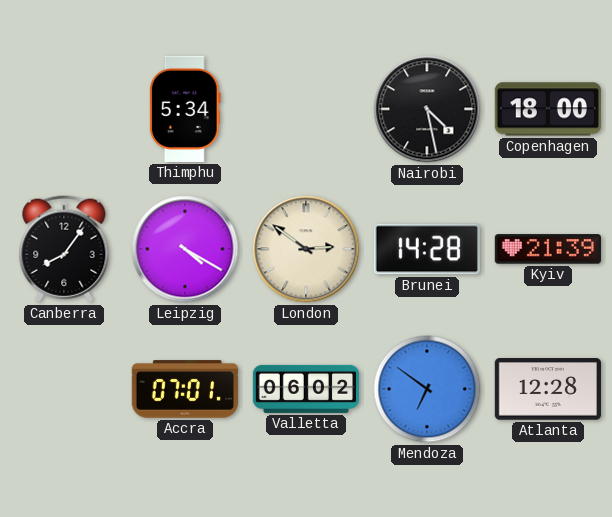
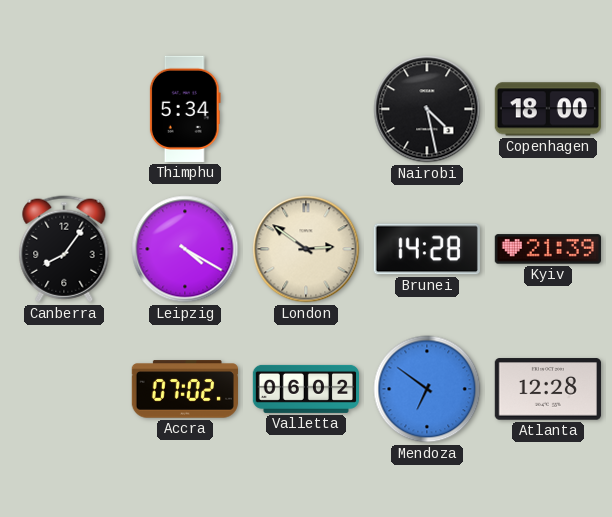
Accra: 07:01 -> 07:02 (185, 389)
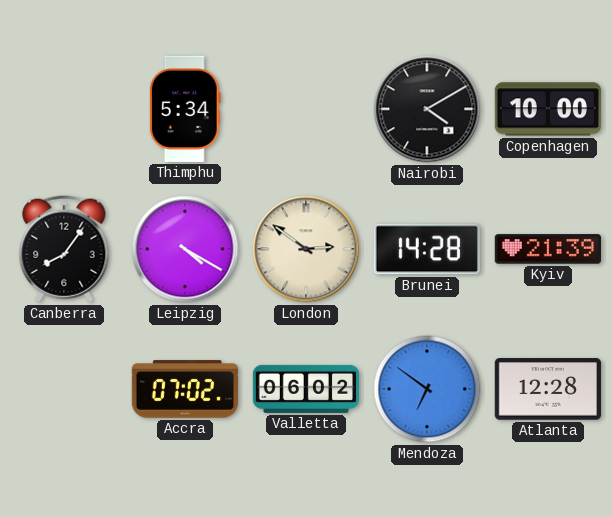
Nairobi: 4:28 -> 4:10 (427, 109)
Copenhagen: 18:00 -> 10:00 (548, 109)
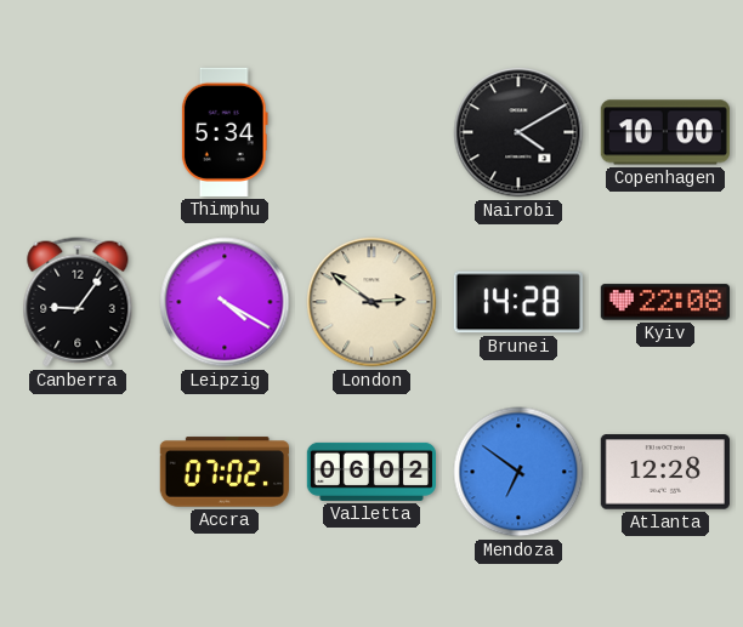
Canberra: 8:06 -> 9:06 (78, 302)
Kyiv: 21:39 -> 22:08 (664, 302)
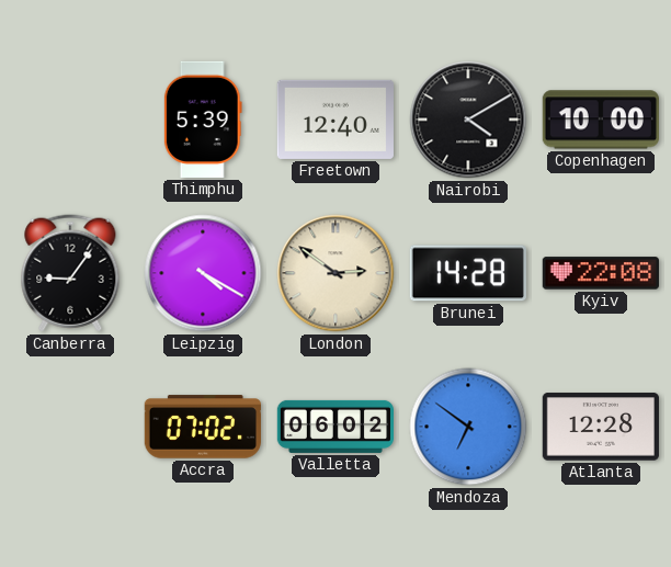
Thimphu: 5:34 -> 5:39 (203, 120)
Freetown: none -> 12:40 (336, 120)
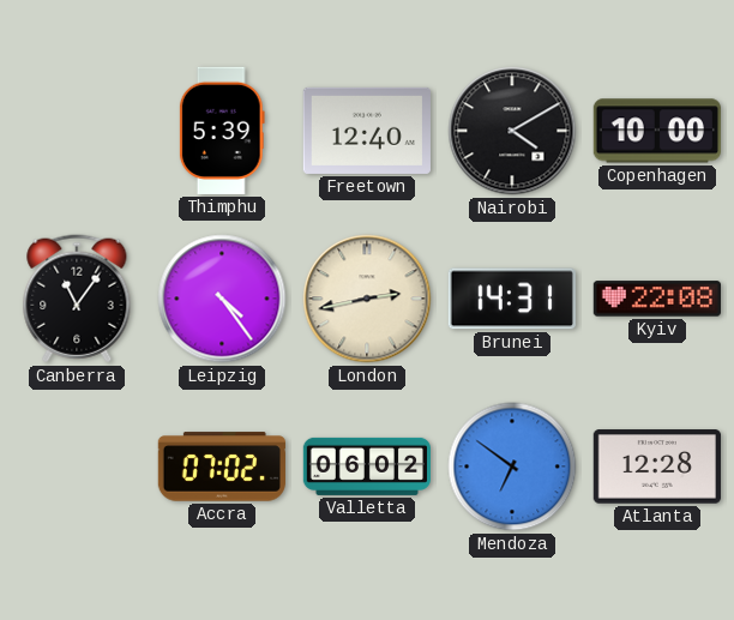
Canberra: 9:06 -> 11:06 (77, 299)
Leipzig: 4:20 -> 4:24 (222, 299)
London: 2:51 -> 2:43 (367, 299)
Brunei: 14:28 -> 14:31 (512, 299)
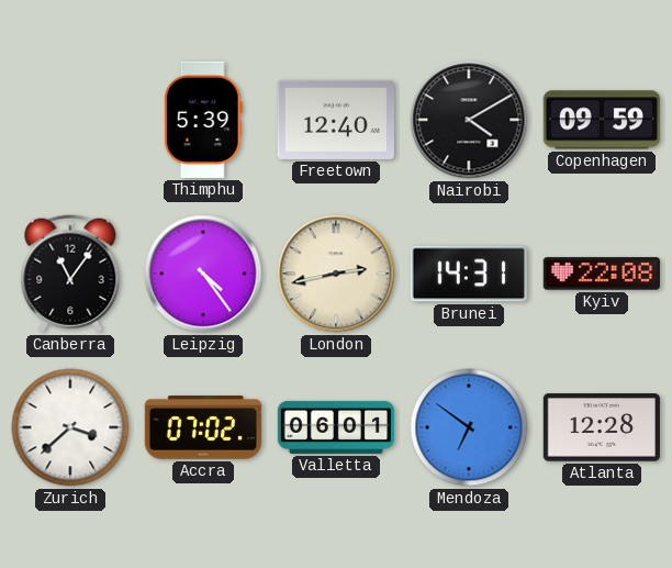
Copenhagen: 10:00 -> 09:59 (602, 120)
Zurich: none -> 3:38 (70, 427)
Valletta: 06:02 -> 06:01 (335, 427)
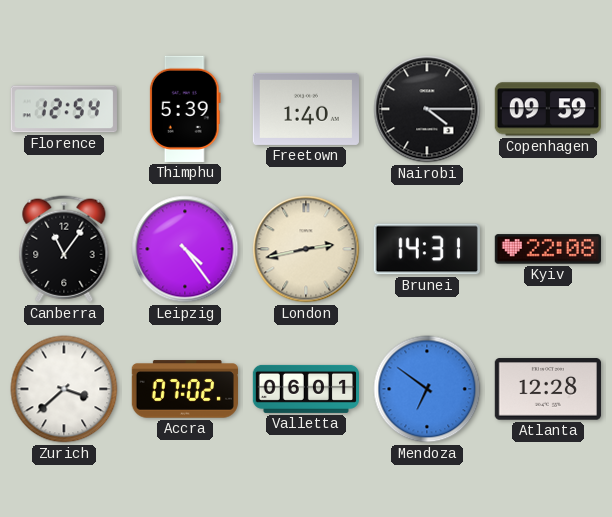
Florence: none -> 12:54 (64, 109)
Freetown: 12:40 -> 1:40 (306, 109)
Nairobi: 4:10 -> 4:15 (427, 109)
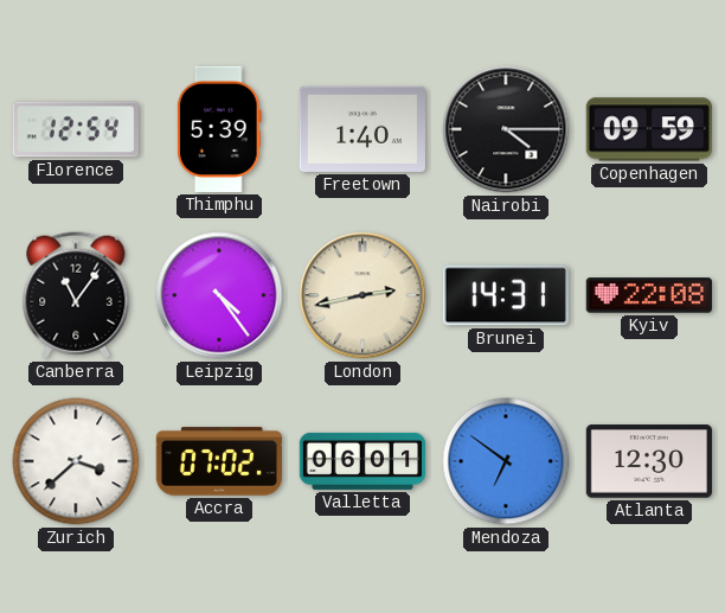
Atlanta: 12:28 -> 12:30 (649, 461)
